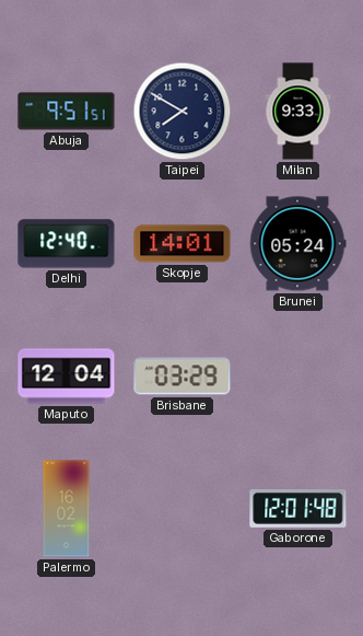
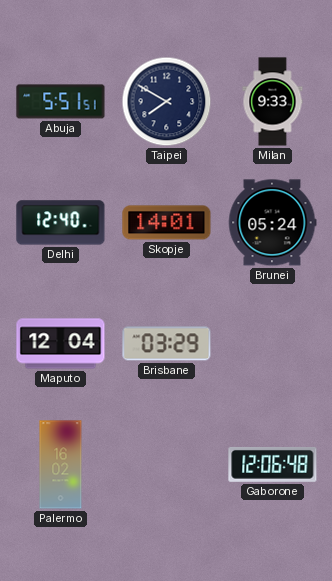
Abuja: 9:51 -> 5:51 (61, 102)
Gaborone: 12:01 -> 12:06 (273, 464)
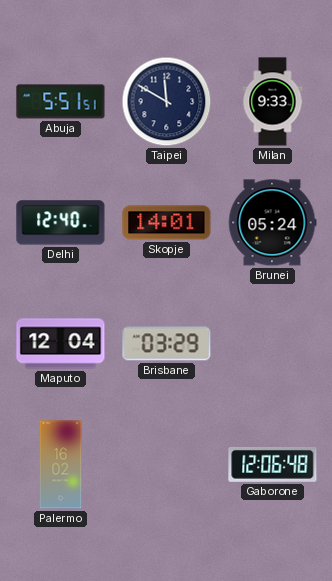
Taipei: 7:50 -> 11:50 (167, 102)
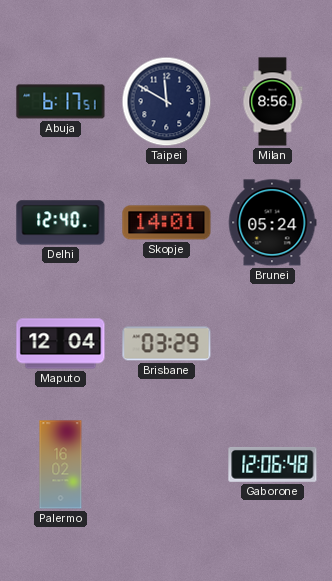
Abuja: 5:51 -> 6:17 (61, 102)
Milan: 9:33 -> 8:56 (273, 102)
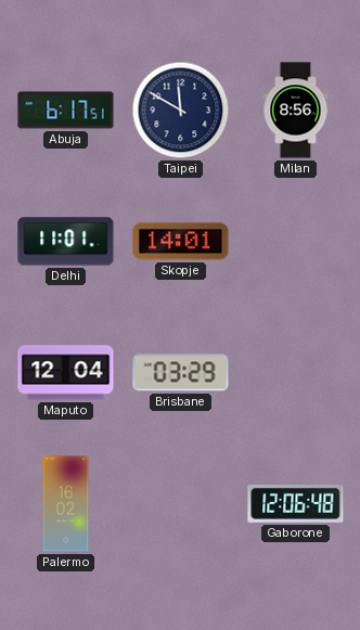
Delhi: 12:40 -> 11:01 (66, 242)
Brunei: 05:24 -> none (272, 223)
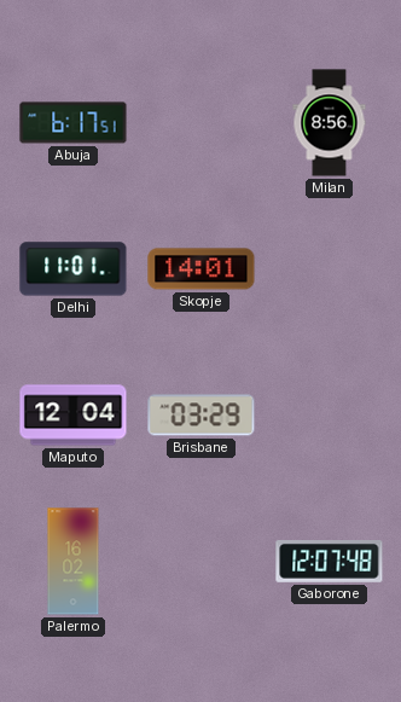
Taipei: 11:50 -> none (181, 111)
Gaborone: 12:06 -> 12:07 (330, 561)
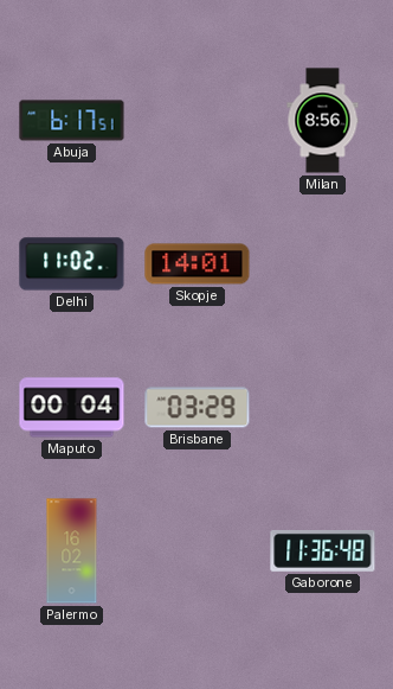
Delhi: 11:01 -> 11:02 (72, 264)
Maputo: 12:04 -> 00:04 (72, 408)
Gaborone: 12:07 -> 11:36 (323, 550)
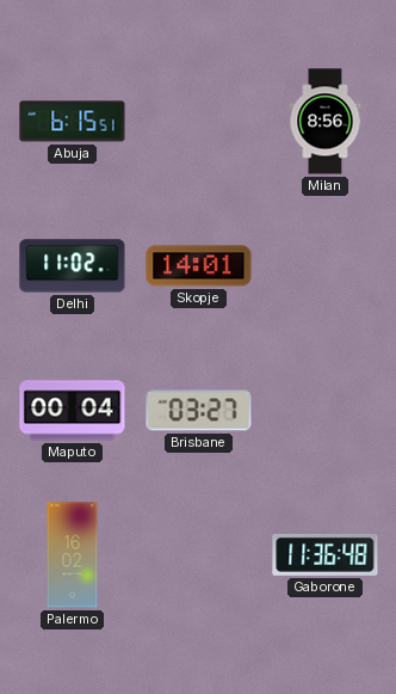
Abuja: 6:17 -> 6:15 (73, 122)
Brisbane: 03:29 -> 03:27 (199, 411)
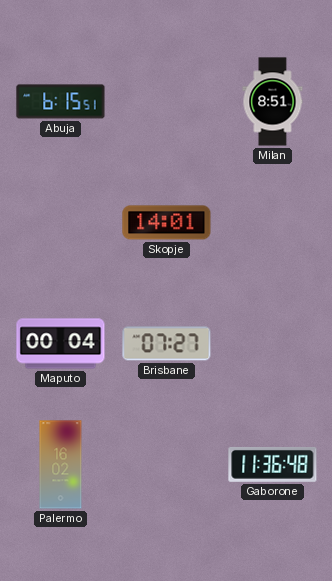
Milan: 8:56 -> 8:51 (273, 102)
Delhi: 11:02 -> none (73, 266)
Brisbane: 03:27 -> 07:27 (167, 344)
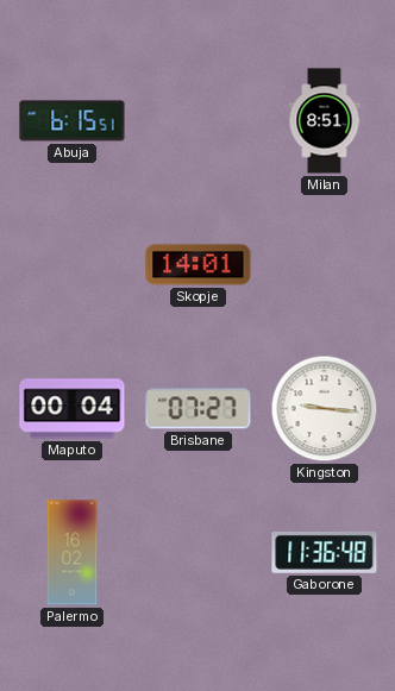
Kingston: none -> 9:16 (325, 409)
